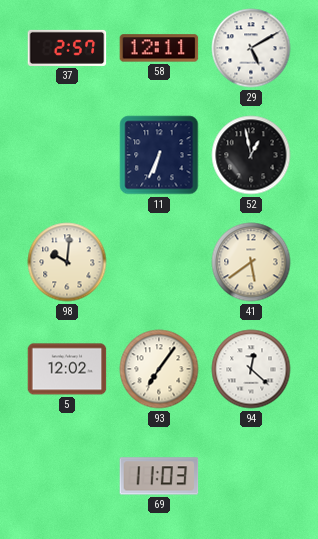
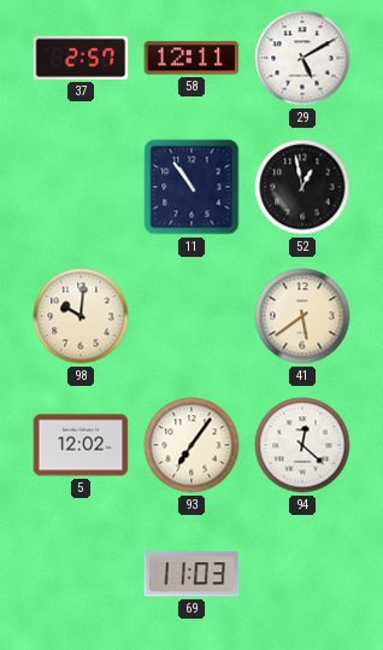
11: 6:34 -> 10:54 (191, 187)
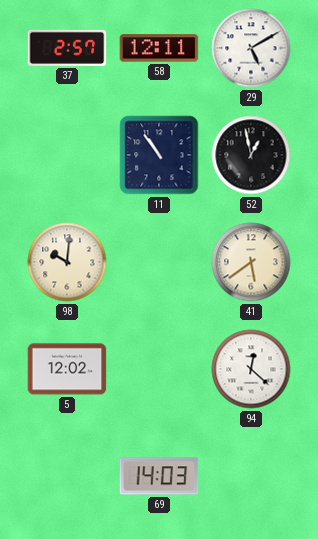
93: 7:06 -> none (191, 445)
69: 11:03 -> 14:03 (159, 476)
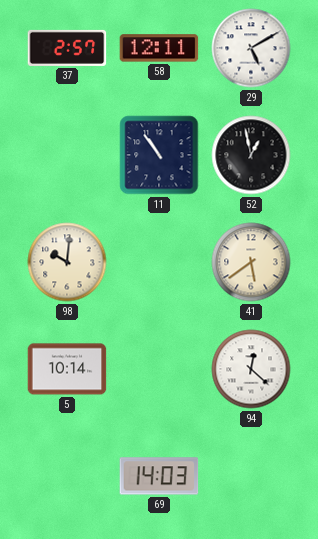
5: 12:02 -> 10:14 (67, 369)
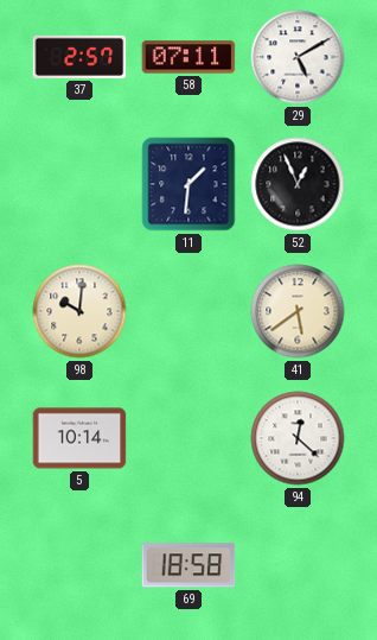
58: 12:11 -> 07:11 (188, 57)
11: 10:54 -> 1:31 (188, 184)
52: 12:58 -> 12:56 (298, 184)
69: 14:03 -> 18:58 (188, 565)
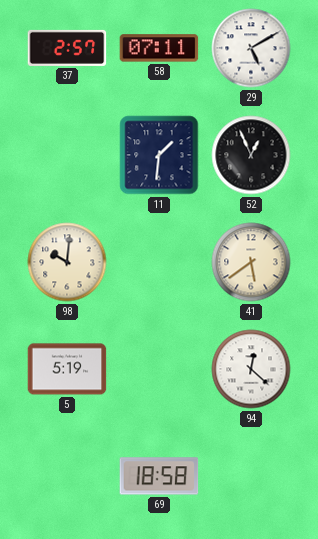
5: 10:14 -> 5:19 (67, 369)
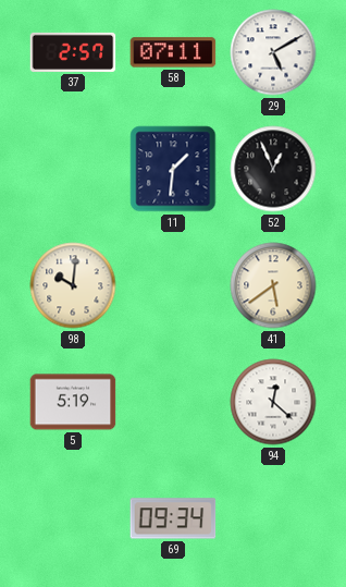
69: 18:58 -> 09:34 (173, 518)
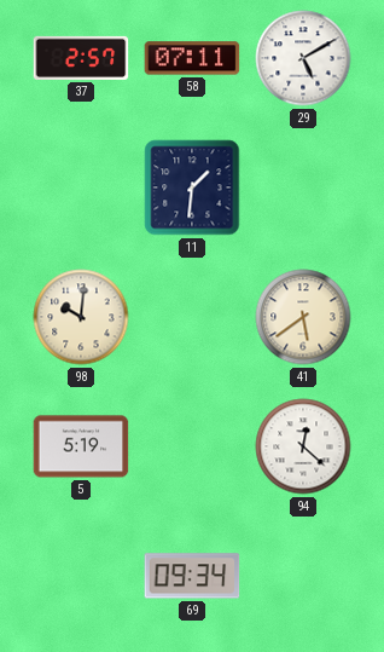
52: 12:56 -> none (273, 169)
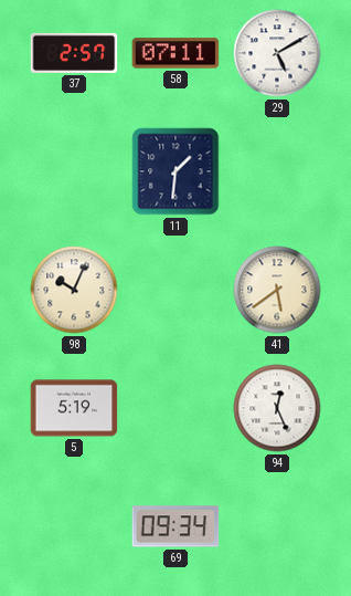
98: 10:01 -> 10:04 (74, 290)
94: 12:22 -> 12:26 (277, 408)
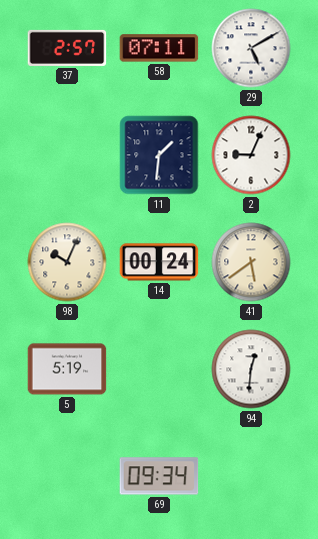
2: none -> 9:04 (251, 155)
14: none -> 00:24 (159, 262)
94: 12:26 -> 12:31 (251, 369)
